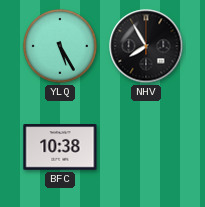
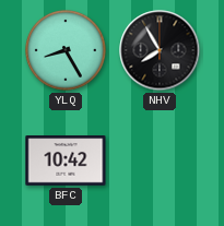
YLQ: 5:25 -> 8:25 (66, 50)
BFC: 10:38 -> 10:42 (66, 160)
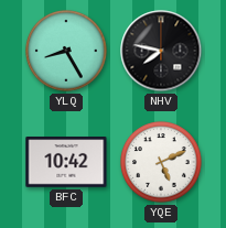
NHV: 7:55 -> 7:47 (161, 51)
YQE: none -> 5:11 (161, 162)
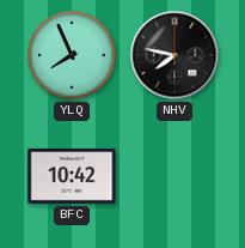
YLQ: 8:25 -> 7:56 (72, 55)
YQE: 5:11 -> none (161, 162)
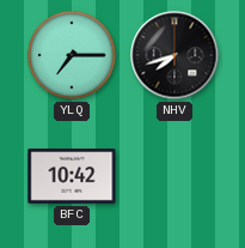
YLQ: 7:56 -> 7:15 (72, 55)
NHV: 7:47 -> 7:42 (174, 55)
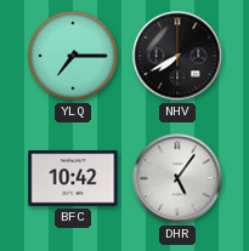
NHV: 7:42 -> 7:40 (177, 56)
DHR: none -> 5:06 (177, 178)
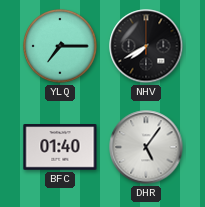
BFC: 10:42 -> 01:40 (60, 147)
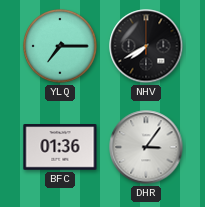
BFC: 01:40 -> 01:36 (60, 147)
DHR: 5:06 -> 3:06 (146, 147)
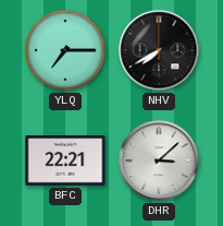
BFC: 01:36 -> 22:21 (65, 160)
DHR: 3:06 -> 3:08 (159, 160)
